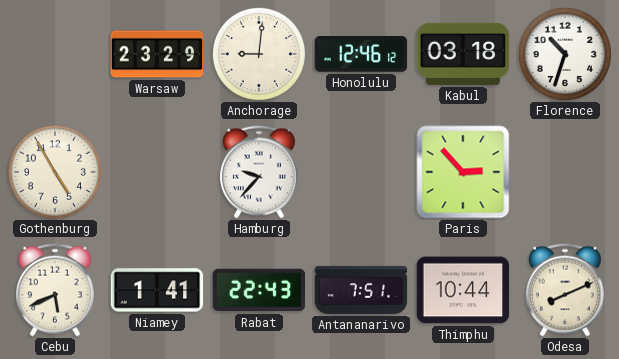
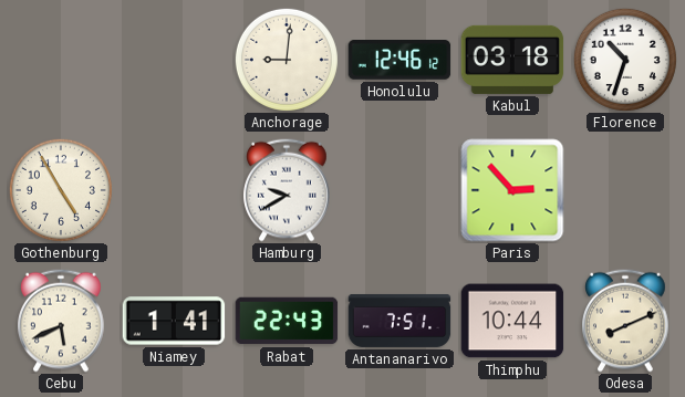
Warsaw: 23:29 -> none (157, 54)
Hamburg: 9:37 -> 9:40 (288, 190)
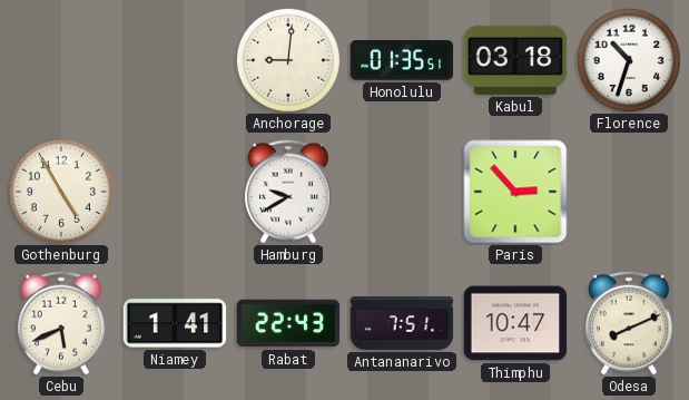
Honolulu: 12:46 -> 01:35 (402, 60)
Thimphu: 10:44 -> 10:47 (515, 323)
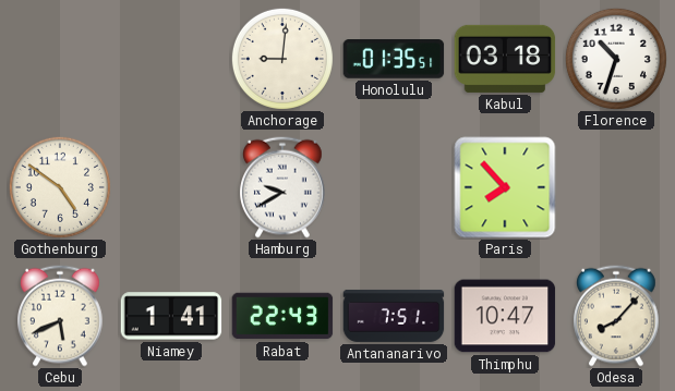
Gothenburg: 4:55 -> 4:51 (60, 187)
Paris: 2:53 -> 7:53 (505, 187)
Odesa: 8:11 -> 8:07 (617, 316)
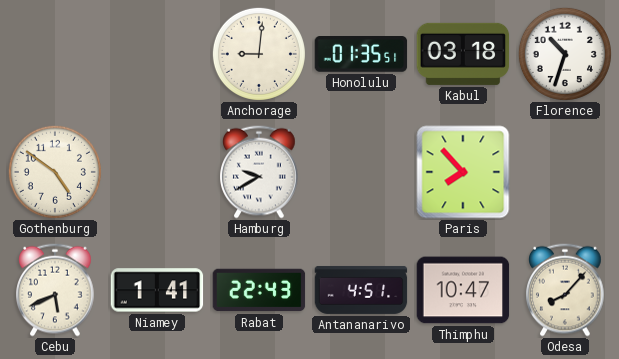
Antananarivo: 7:51 -> 4:51 (361, 290)
